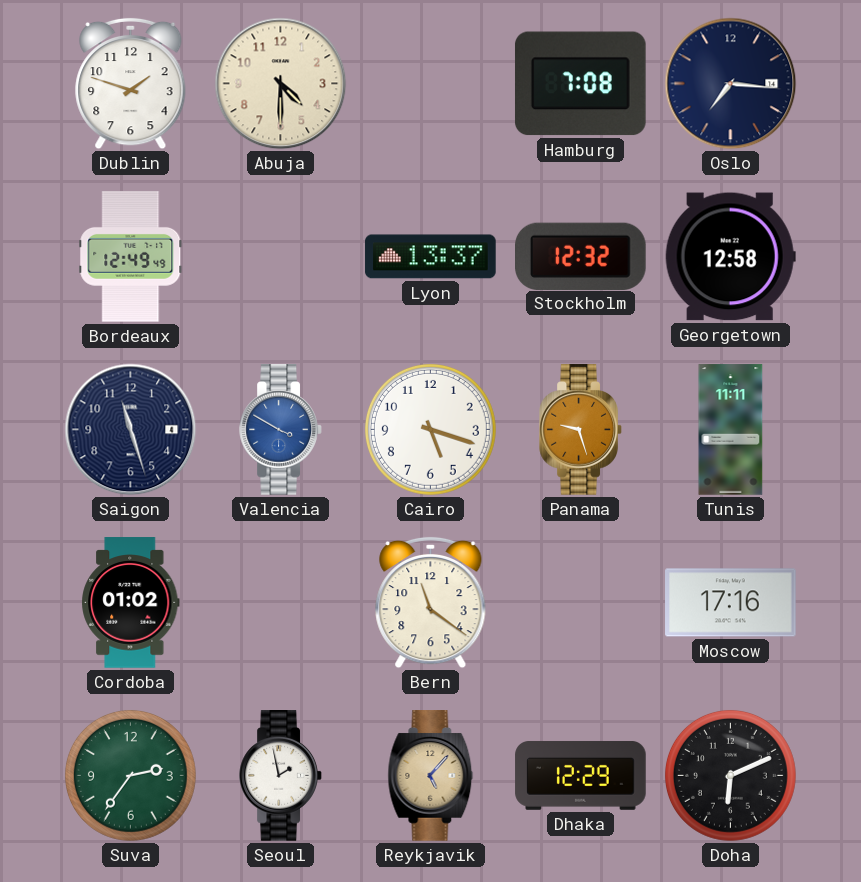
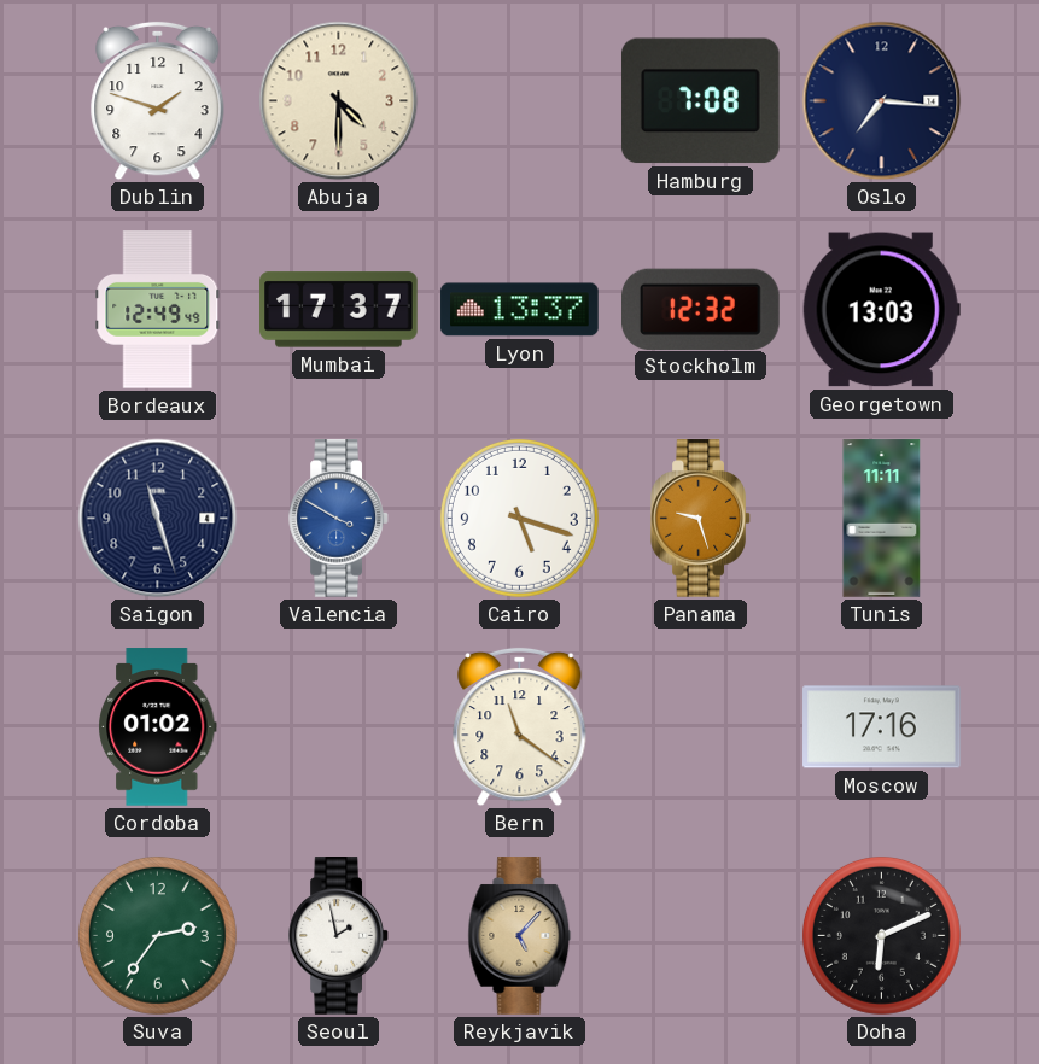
Mumbai: none -> 17:37 (339, 310)
Georgetown: 12:58 -> 13:03 (881, 310)
Dhaka: 12:29 -> none (581, 775)
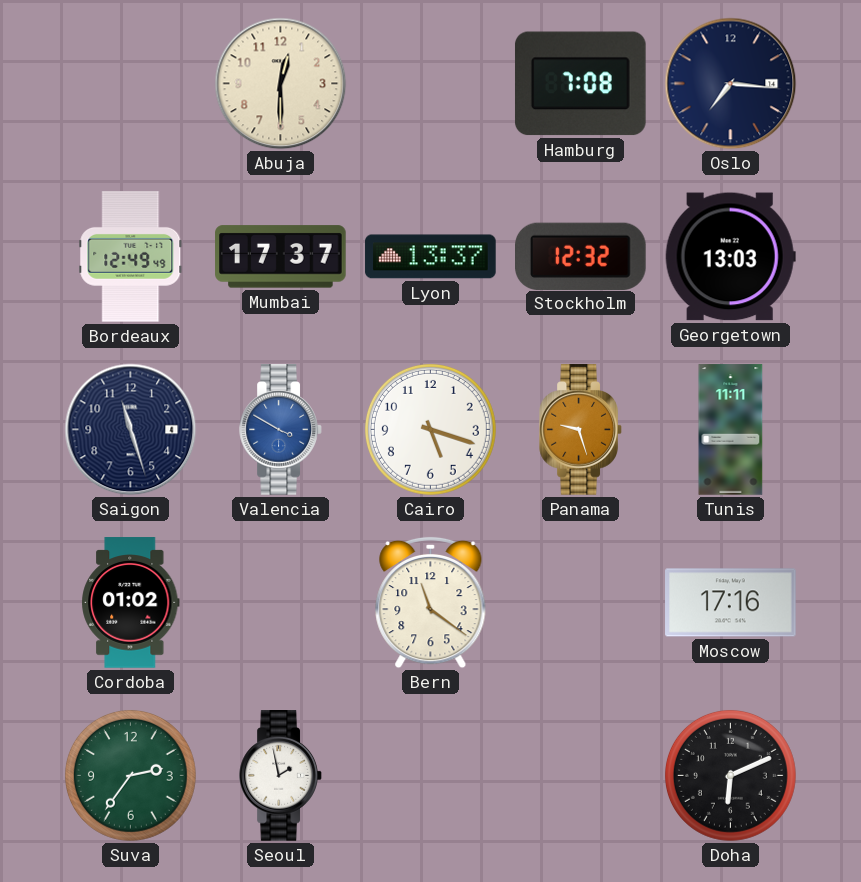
Dublin: 1:48 -> none (158, 101)
Abuja: 4:30 -> 12:30 (281, 84)
Reykjavik: 5:07 -> none (520, 936)
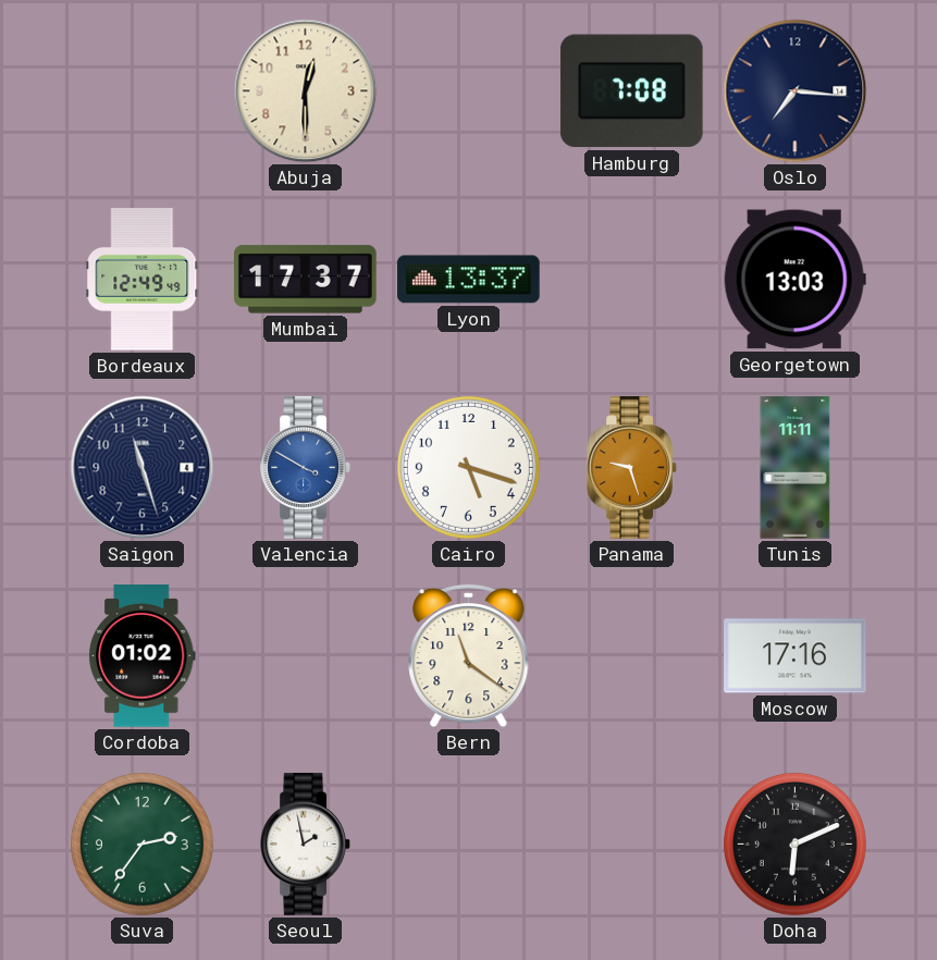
Stockholm: 12:32 -> none (581, 256)
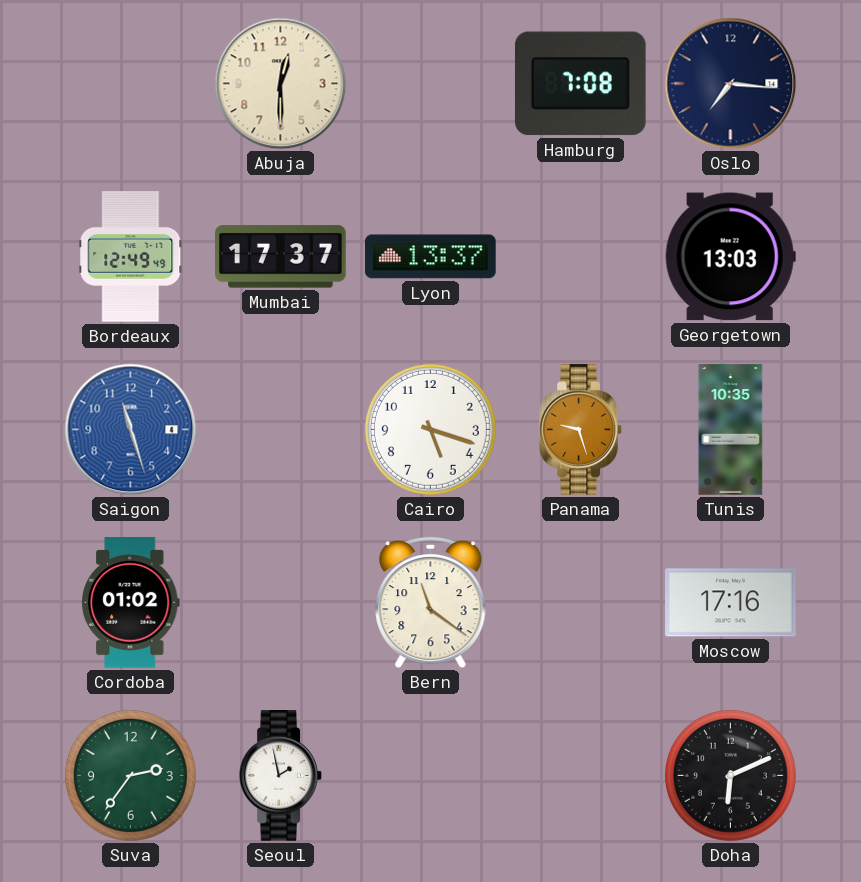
Saigon dial: navy -> blue (131, 430)
Valencia: 3:50 -> none (306, 468)
Tunis: 11:11 -> 10:35 (731, 430)
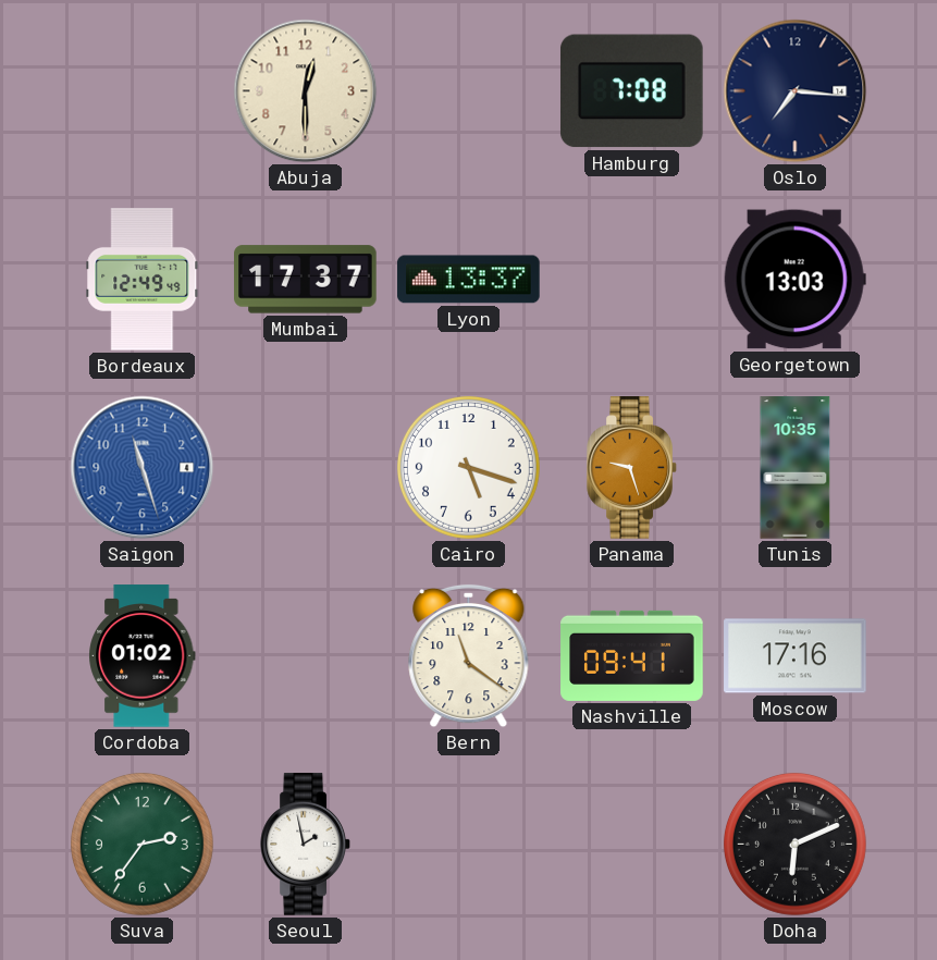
Nashville: none -> 09:41 (632, 655)
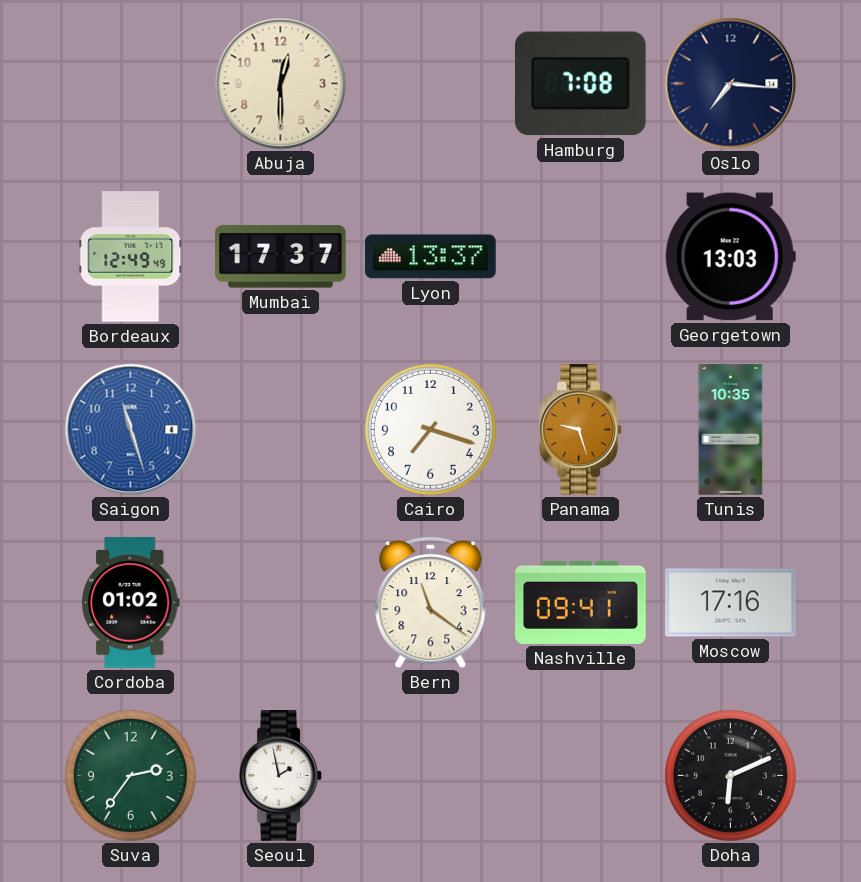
Cairo: 5:18 -> 7:18 (430, 429)
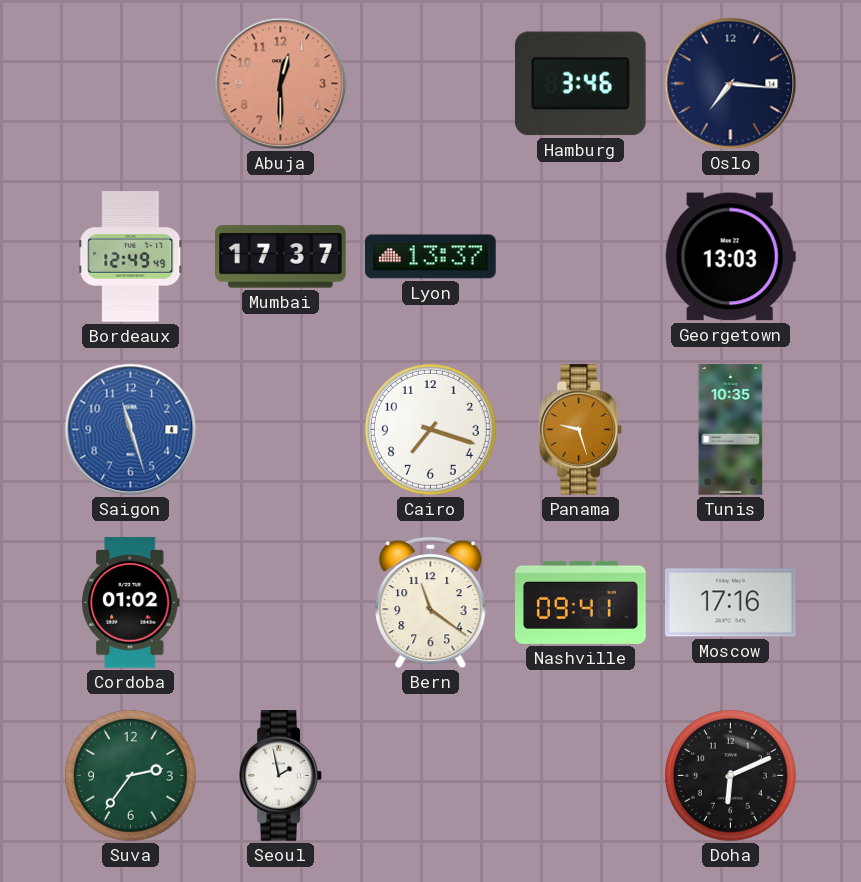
Abuja dial: cream -> salmon (281, 84)
Hamburg: 7:08 -> 3:46 (580, 84)
